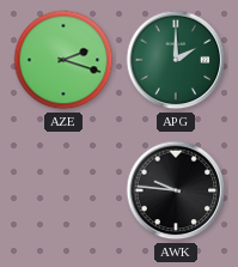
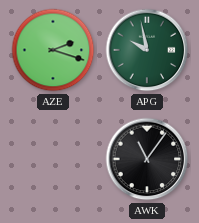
APG: 2:00 -> 9:58 (147, 50)
AWK: 9:46 -> 11:06 (147, 159)
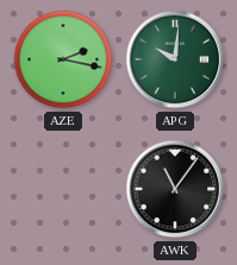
AZE: 2:18 -> 2:17 (63, 59)
APG: 9:58 -> 10:01 (175, 59)
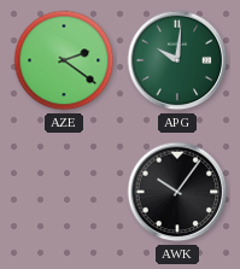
AZE: 2:17 -> 2:21 (64, 60)
AWK: 11:06 -> 10:06 (177, 192)
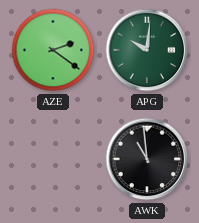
AWK: 10:06 -> 10:59 (147, 159)
